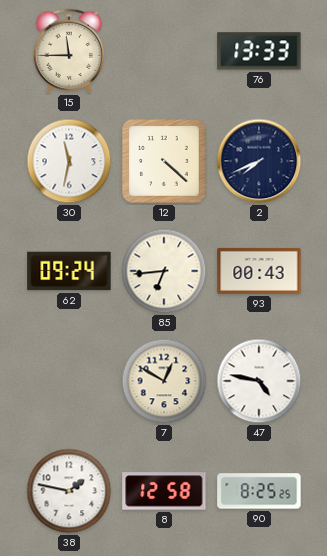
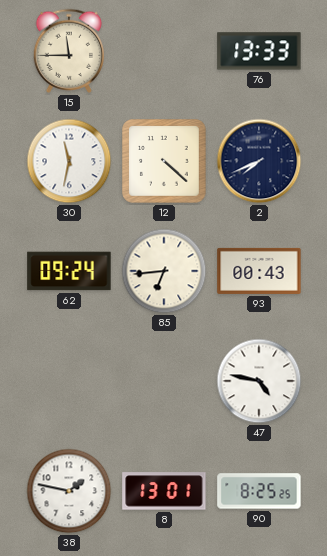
7: 12:50 -> none (164, 381)
8: 12:58 -> 13:01 (164, 491)
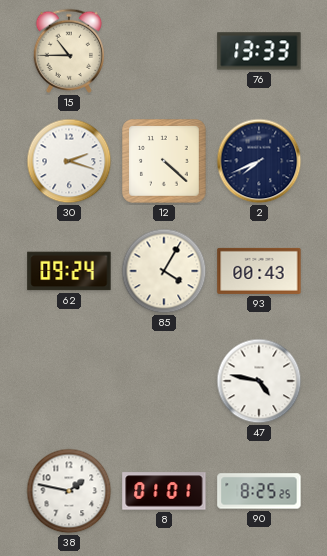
15: 11:45 -> 10:45 (68, 51)
30: 11:32 -> 2:18 (69, 161)
85: 6:44 -> 4:05 (164, 271)
8: 13:01 -> 01:01 (164, 491)
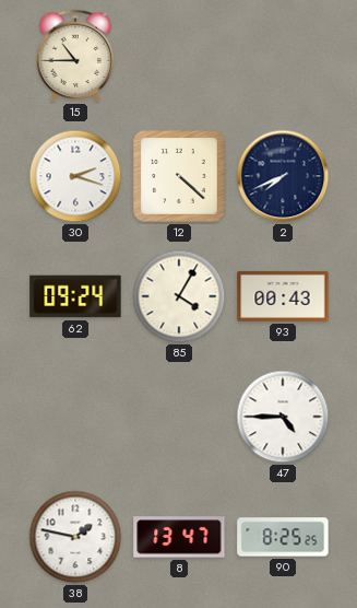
76: 13:33 -> none (259, 51)
47: 4:47 -> 4:45 (283, 417)
8: 01:01 -> 13:47 (179, 537)
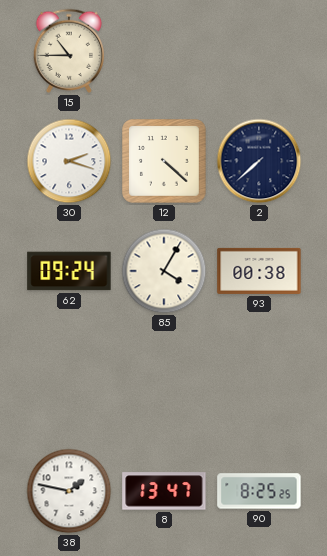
2: 7:41 -> 7:38 (259, 161)
93: 00:43 -> 00:38 (259, 271)
47: 4:45 -> none (283, 417)
